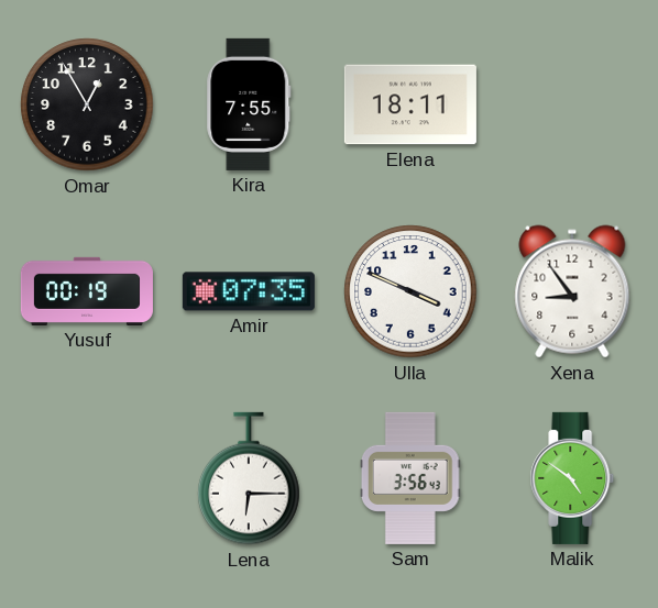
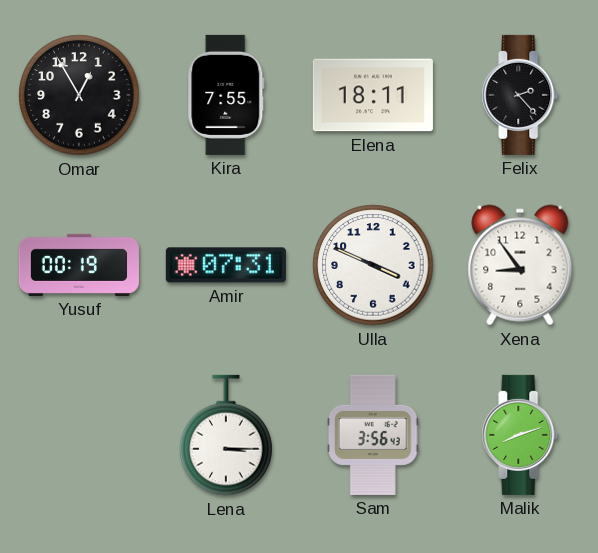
Felix: none -> 2:23 (520, 95)
Amir: 07:35 -> 07:31 (226, 265)
Lena: 6:15 -> 3:15 (226, 435)
Malik: 4:51 -> 8:12 (520, 435)
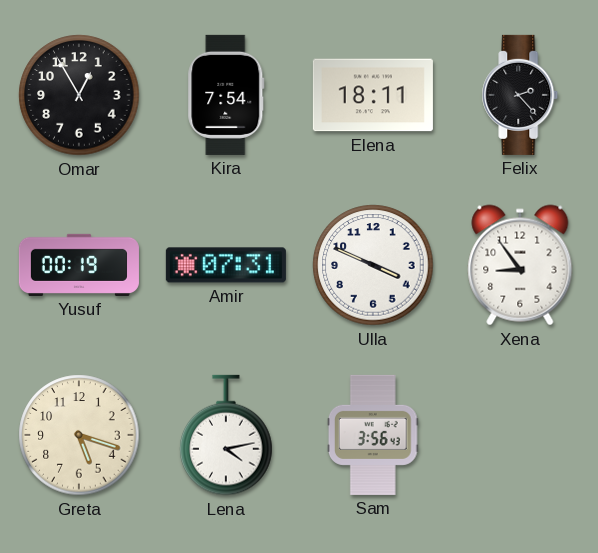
Kira: 7:55 -> 7:54 (226, 95)
Greta: none -> 5:18 (79, 435)
Lena: 3:15 -> 4:13 (226, 435)
Malik: 8:12 -> none (520, 435)
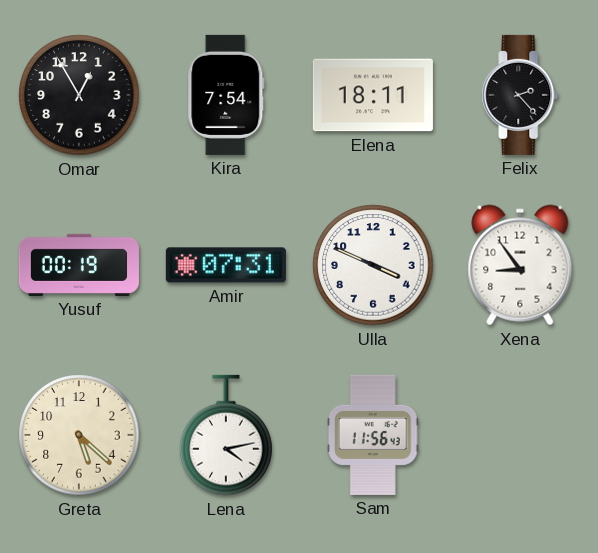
Greta: 5:18 -> 5:22 (79, 435)
Sam: 3:56 -> 11:56 (373, 435)
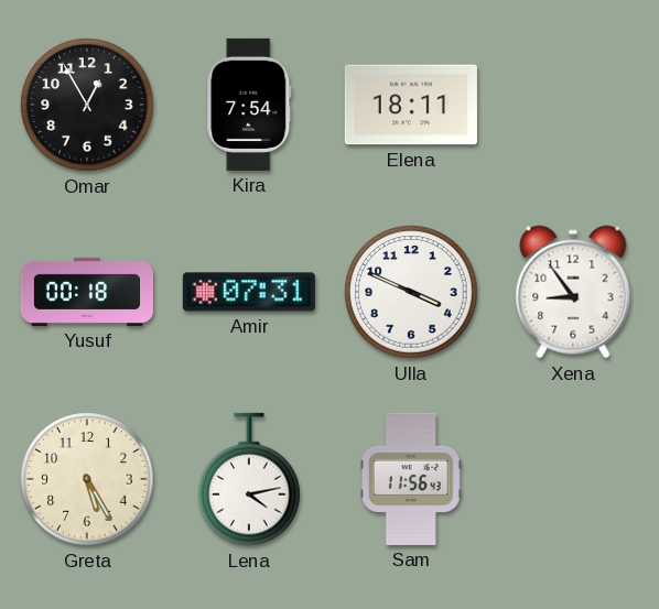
Felix: 2:23 -> none (520, 95)
Yusuf: 00:19 -> 00:18 (87, 292)
Greta: 5:22 -> 5:25 (87, 479)
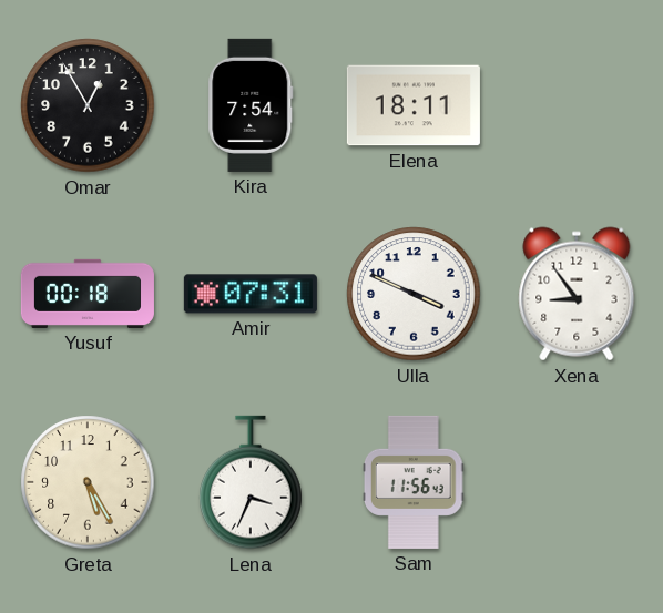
Lena: 4:13 -> 3:34 (251, 482)
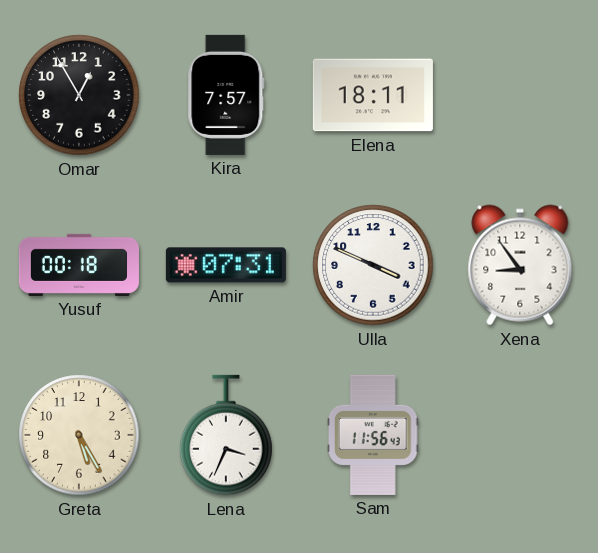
Kira: 7:54 -> 7:57 (226, 95)
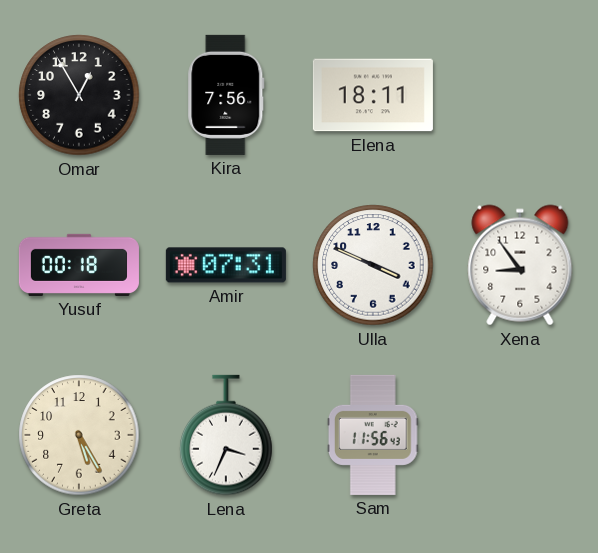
Kira: 7:57 -> 7:56 (226, 95)
